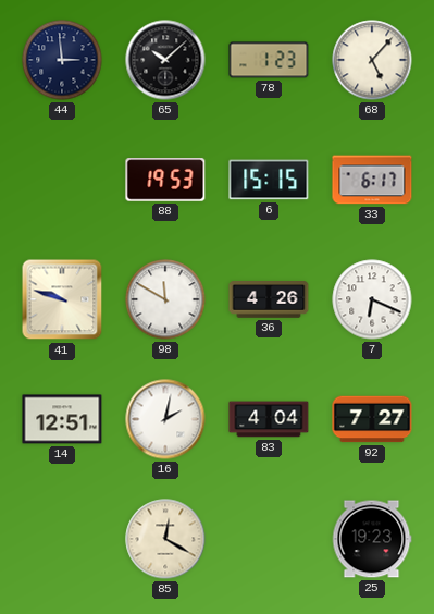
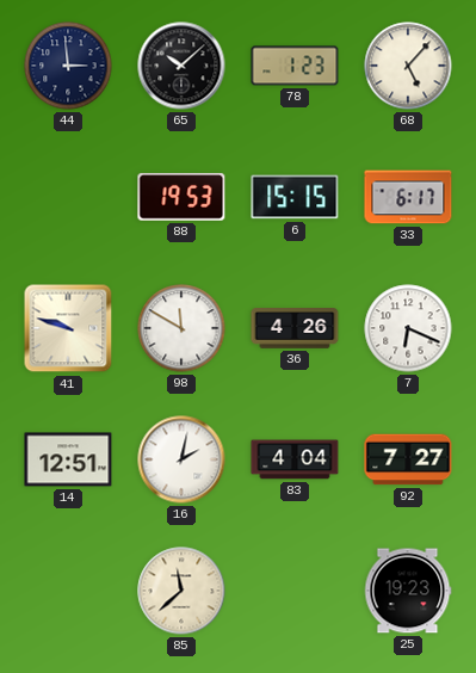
85: 12:20 -> 11:38 (181, 591)
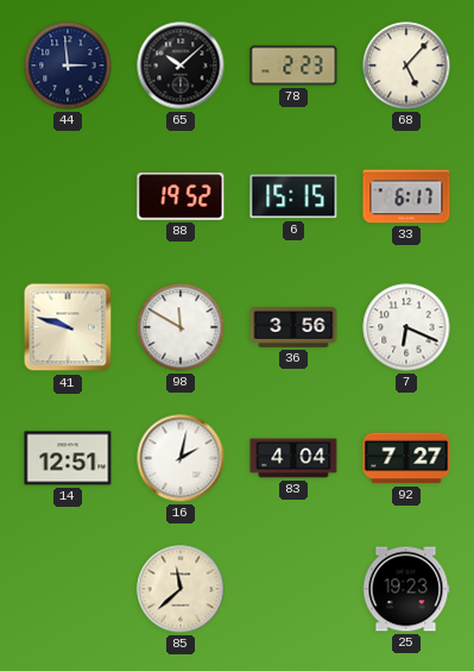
78: 1:23 -> 2:23 (293, 65)
88: 19:53 -> 19:52 (181, 196)
36: 4:26 -> 3:56 (293, 328)
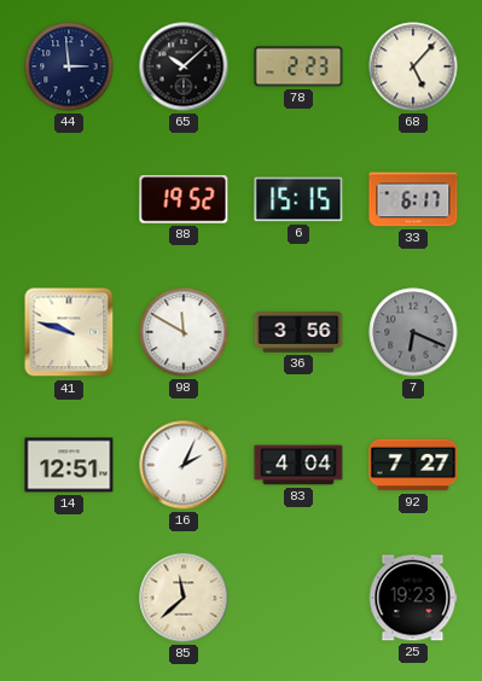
7 dial: white -> grey (413, 332)
16: 2:02 -> 2:04 (184, 465)
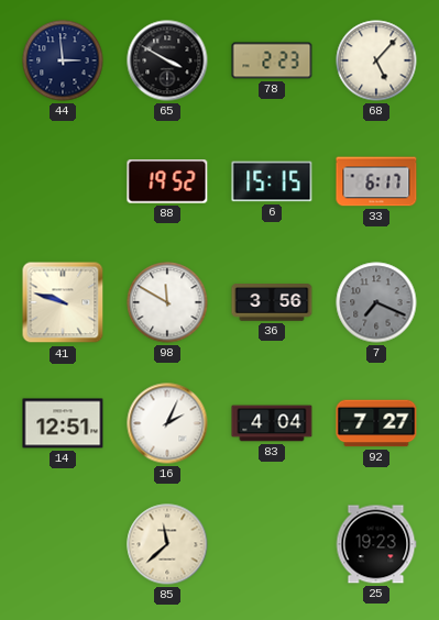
65: 10:08 -> 3:50 (167, 60)
7: 6:19 -> 7:19 (376, 302)
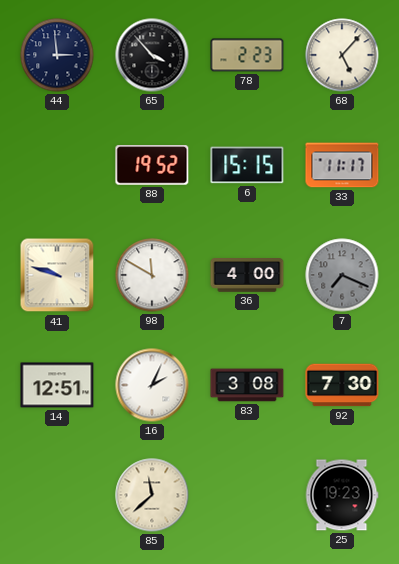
65: 3:50 -> 3:53 (152, 55)
33: 6:17 -> 11:17 (342, 165)
36: 3:56 -> 4:00 (247, 276)
83: 4:04 -> 3:08 (247, 385)
92: 7:27 -> 7:30 (342, 385)
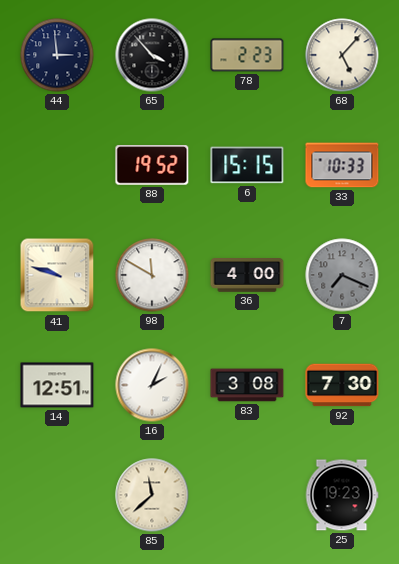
33: 11:17 -> 10:33 (342, 165)
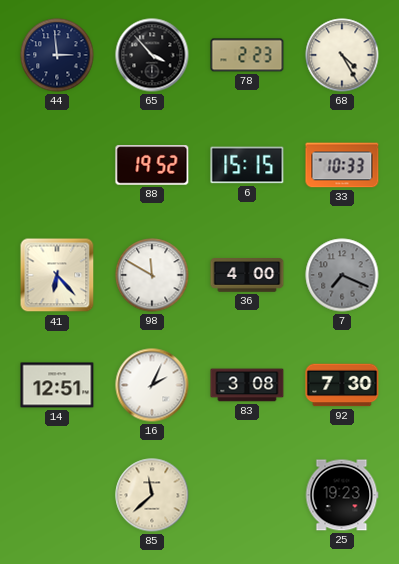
68: 5:07 -> 4:25 (342, 55)
41: 9:48 -> 6:23 (57, 275)
